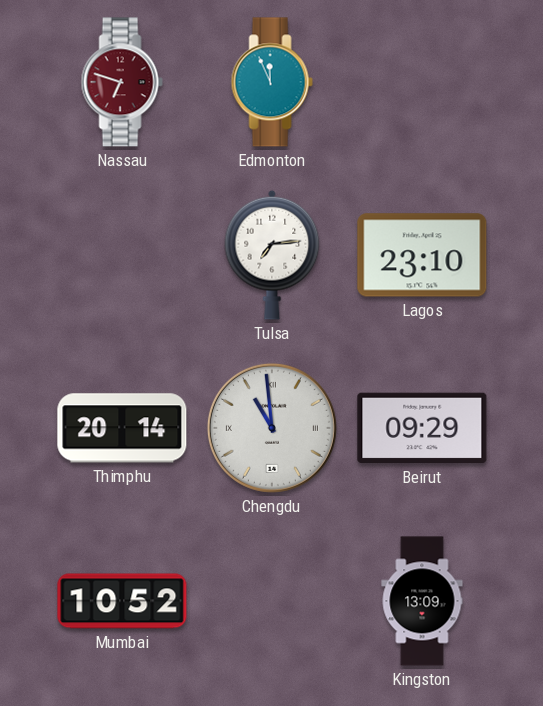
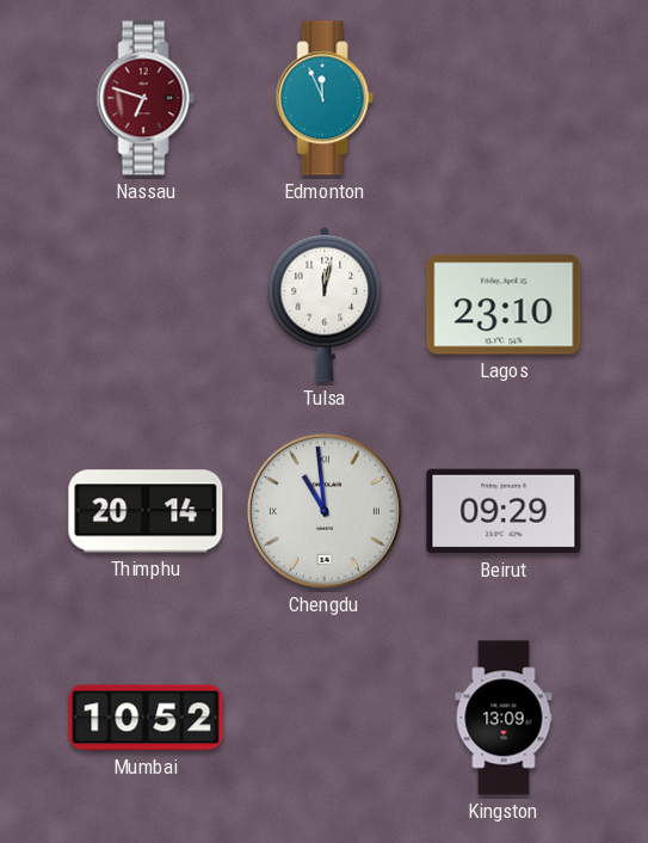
Tulsa: 7:14 -> 12:02 (325, 304)
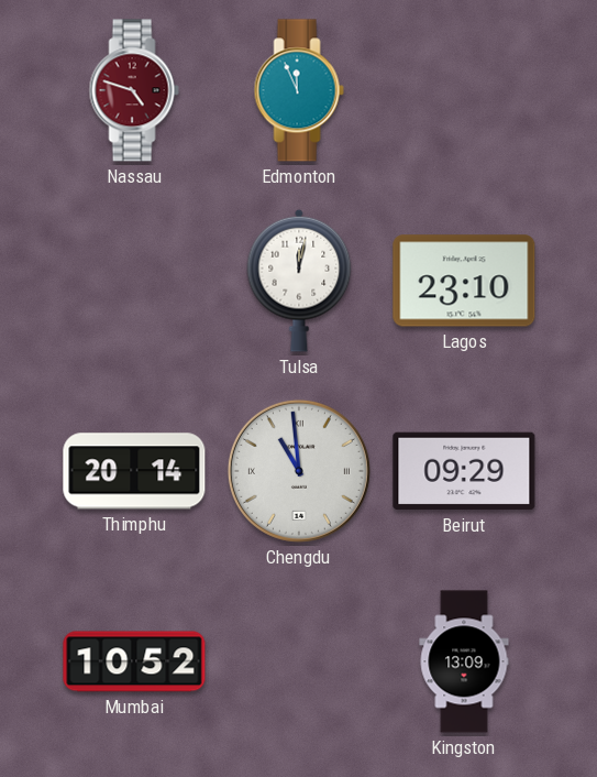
Nassau: 6:48 -> 4:48 (134, 90)
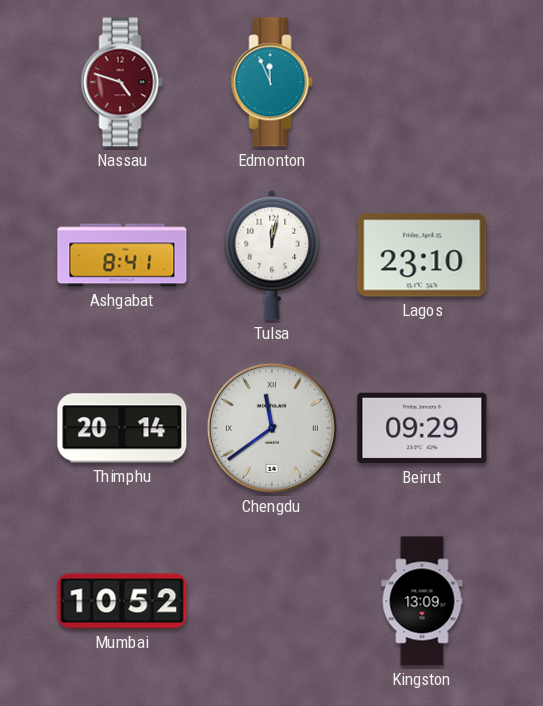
Ashgabat: none -> 8:41 (122, 255)
Chengdu: 10:59 -> 11:39 (272, 428)
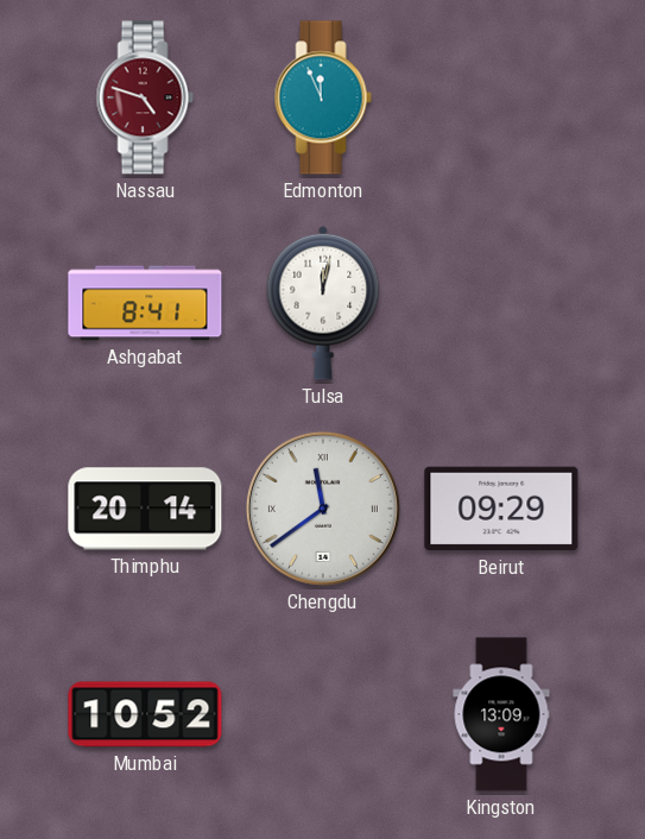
Lagos: 23:10 -> none (422, 255)
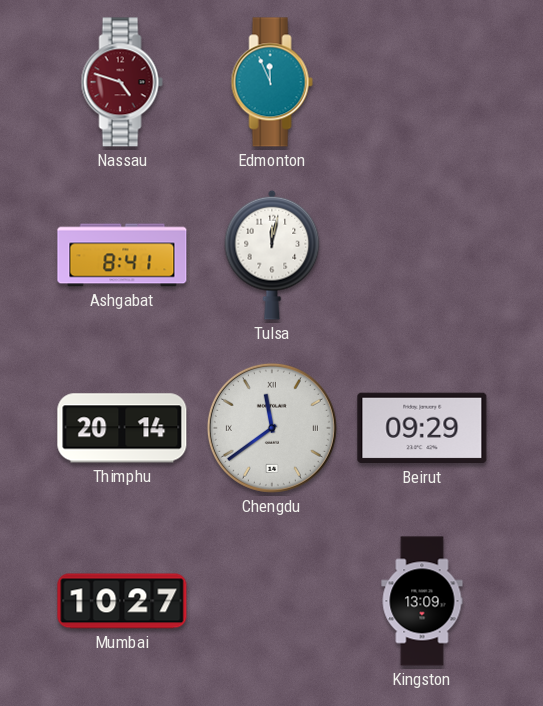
Mumbai: 10:52 -> 10:27 (122, 601)
